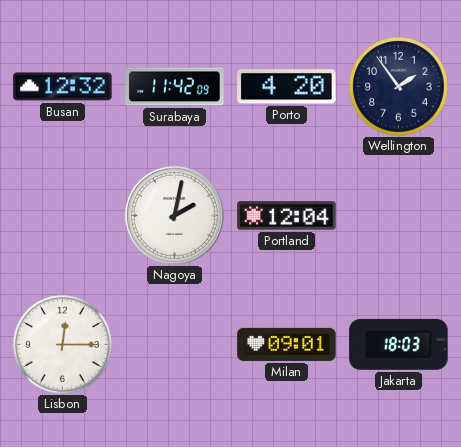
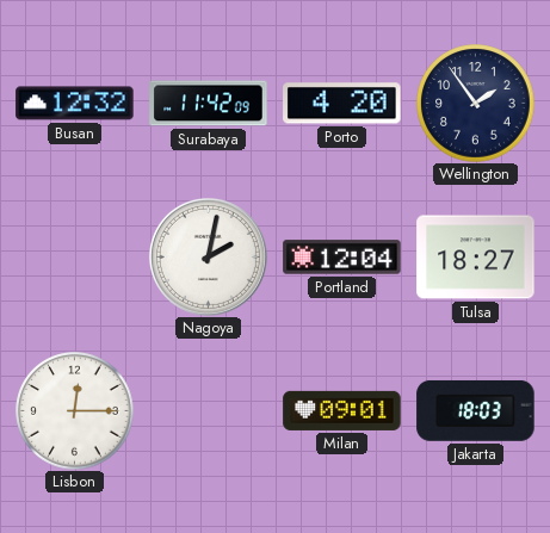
Tulsa: none -> 18:27 (476, 258)
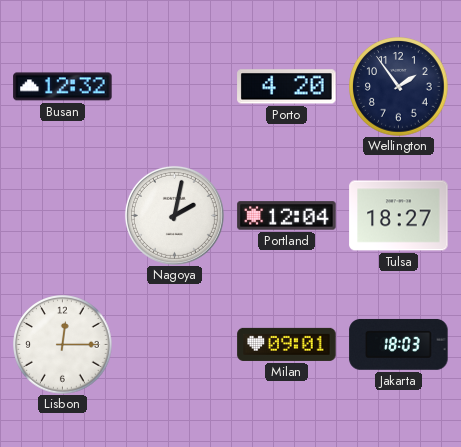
Surabaya: 11:42 -> none (209, 104)
